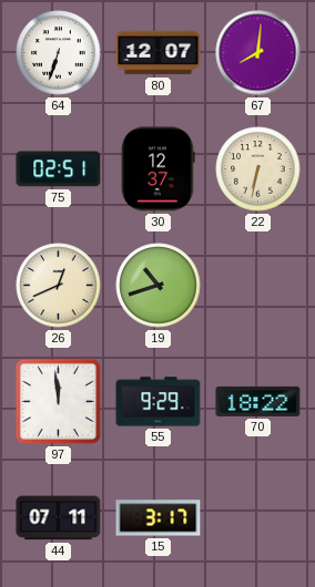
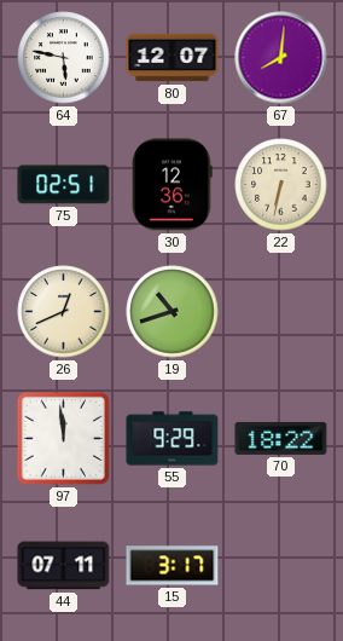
64: 6:33 -> 5:47 (64, 58)
30: 12:37 -> 12:36 (173, 185)
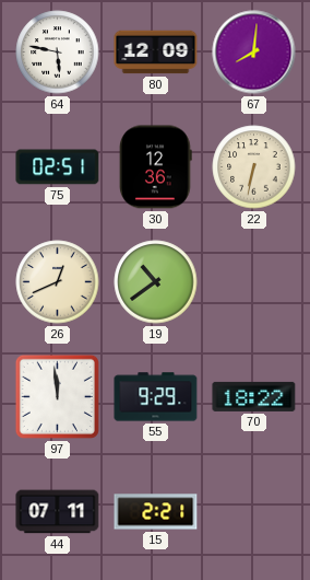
80: 12:07 -> 12:09 (156, 53)
19: 10:42 -> 10:39 (156, 282)
15: 3:17 -> 2:21 (156, 512)
